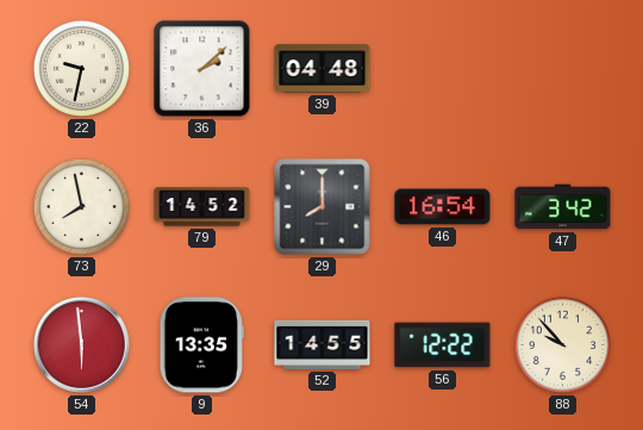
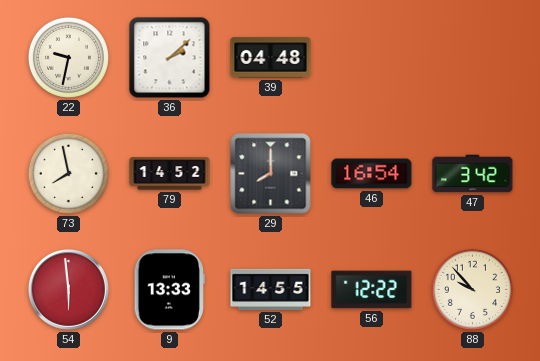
9: 13:35 -> 13:33 (169, 290)
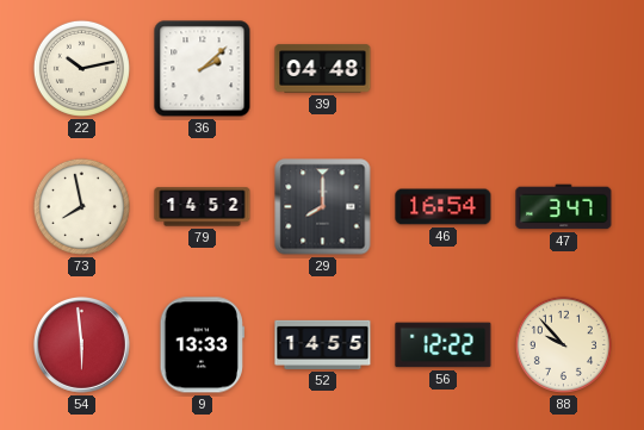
22: 9:32 -> 10:13 (81, 68)
47: 3:42 -> 3:47 (564, 207)
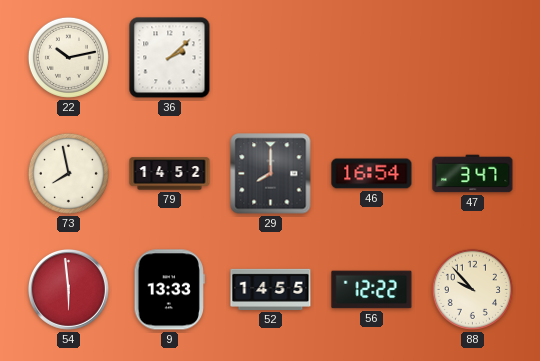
39: 04:48 -> none (323, 69)
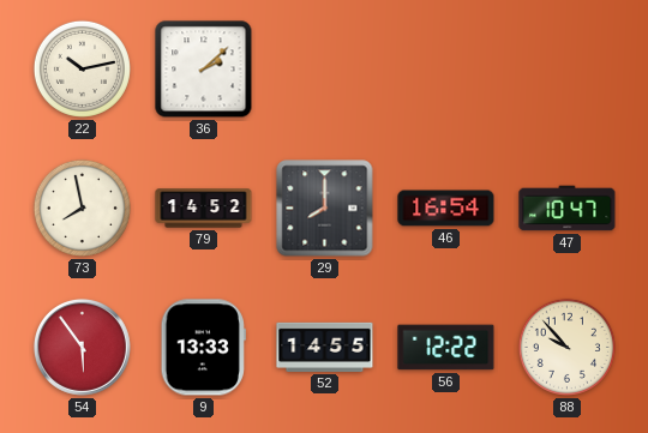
47: 3:47 -> 10:47 (568, 209)
54: 5:59 -> 5:54 (82, 347)
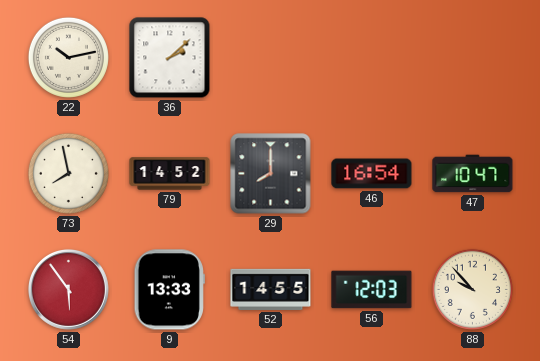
56: 12:22 -> 12:03 (372, 290)
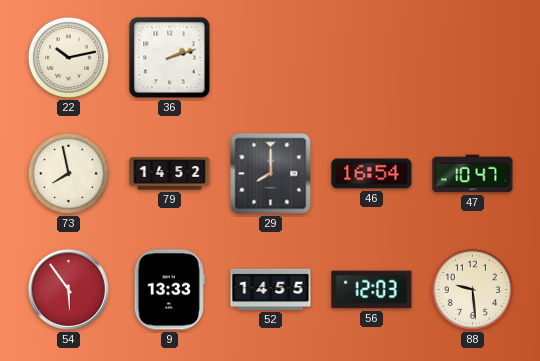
36: 2:08 -> 2:12 (170, 58)
88: 9:53 -> 9:29 (472, 289)
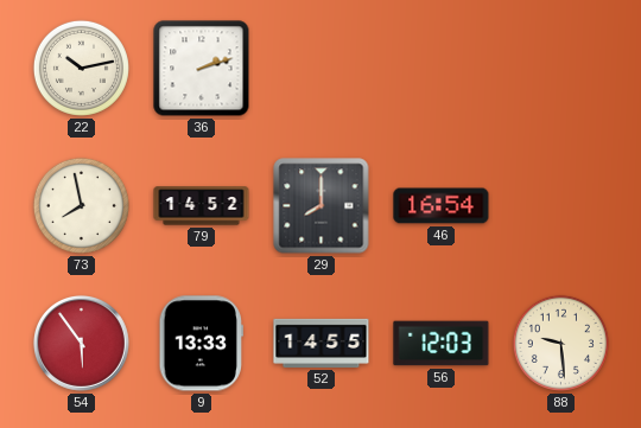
47: 10:47 -> none (473, 174)
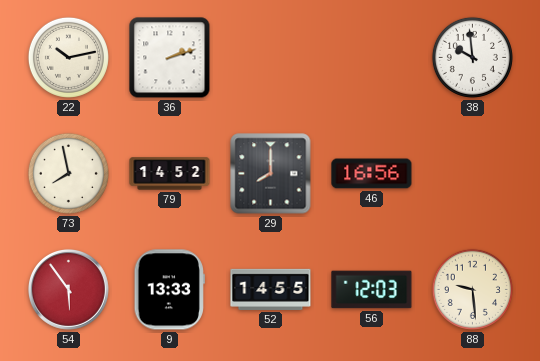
38: none -> 9:59 (472, 57)
46: 16:54 -> 16:56 (372, 174)
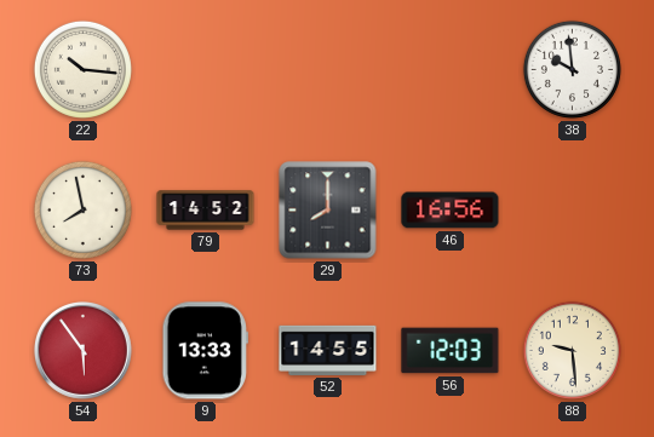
22: 10:13 -> 10:16 (82, 69)
36: 2:12 -> none (170, 58)
